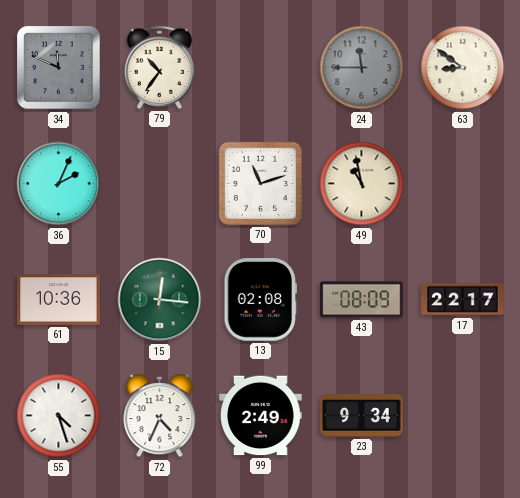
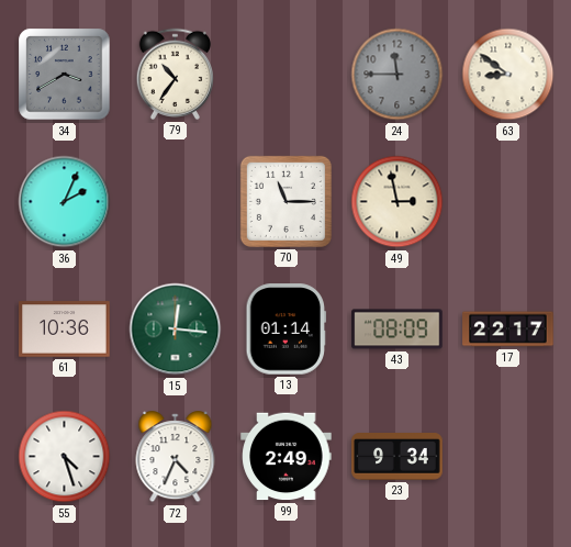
34: 11:49 -> 3:40 (65, 75)
70: 11:12 -> 11:15 (285, 201)
49: 10:58 -> 2:58 (398, 202)
13: 02:08 -> 01:14 (287, 330)
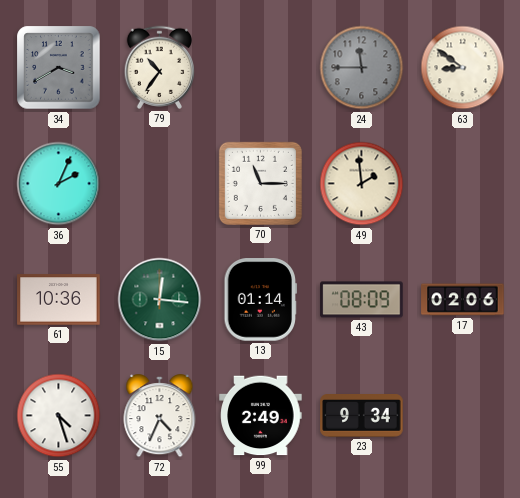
49: 2:58 -> 1:59 (362, 184)
17: 22:17 -> 02:06 (463, 300)
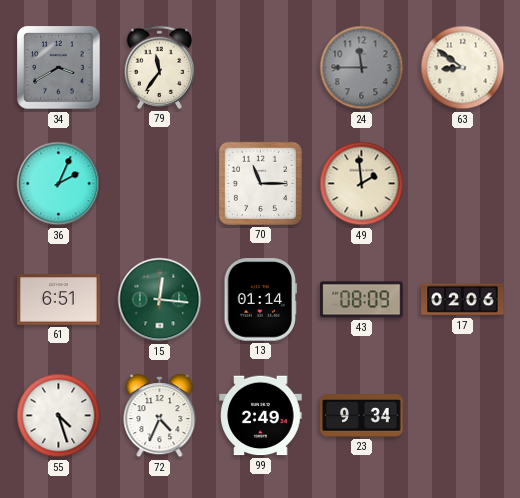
79: 10:36 -> 11:36 (159, 67)
61: 10:36 -> 6:51 (59, 300)
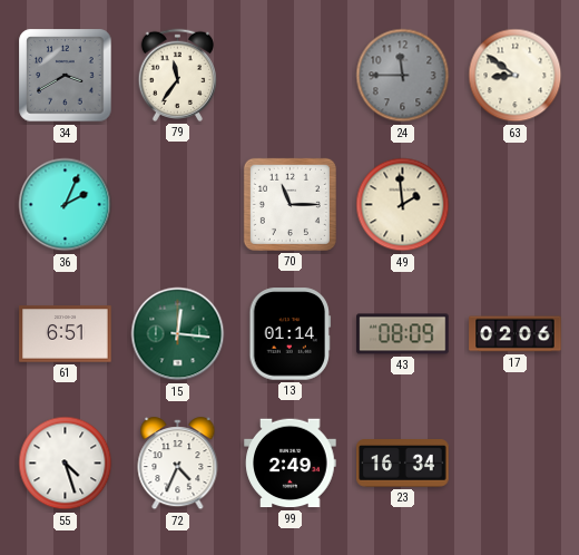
23: 9:34 -> 16:34 (403, 464)
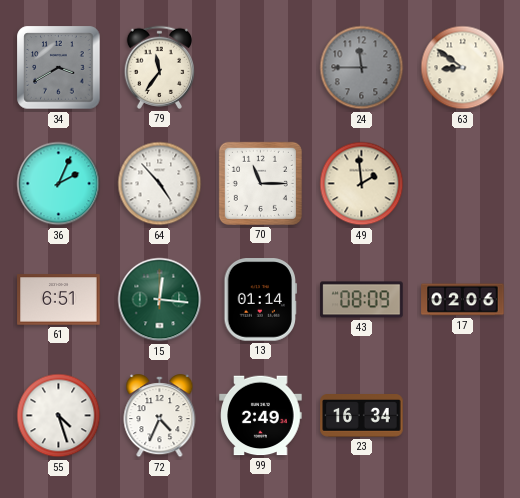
64: none -> 4:53 (160, 184)
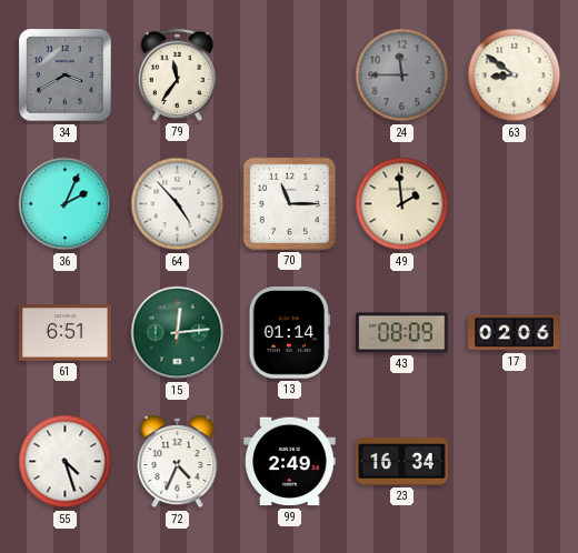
15: 12:16 -> 12:14 (178, 333)
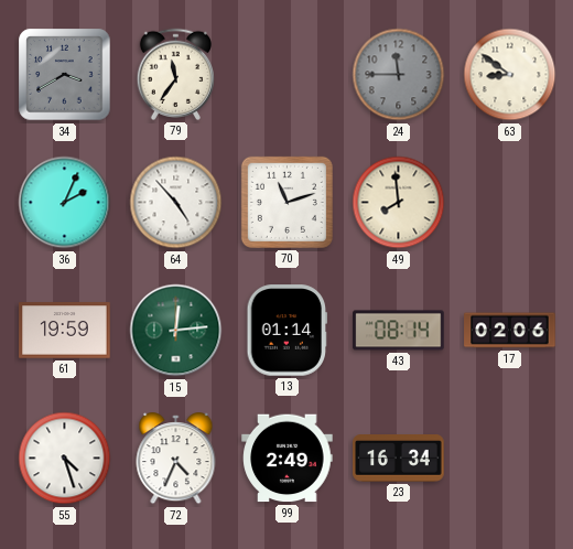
70: 11:15 -> 11:12 (286, 202)
49: 1:59 -> 7:59 (399, 203)
61: 6:51 -> 19:59 (65, 331)
43: 08:09 -> 08:14 (399, 331)
